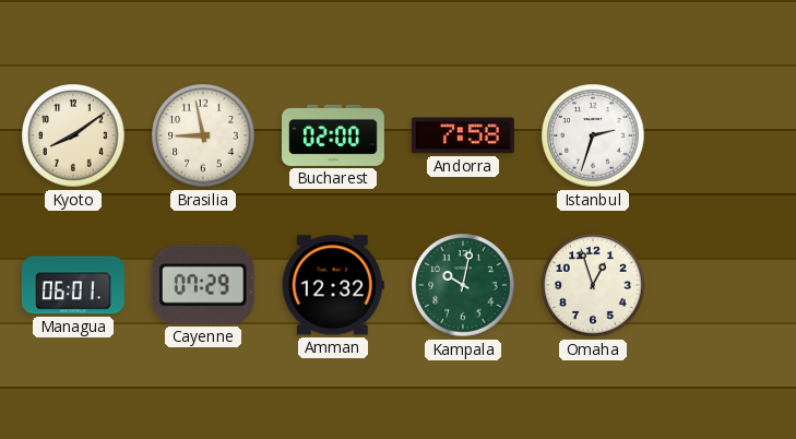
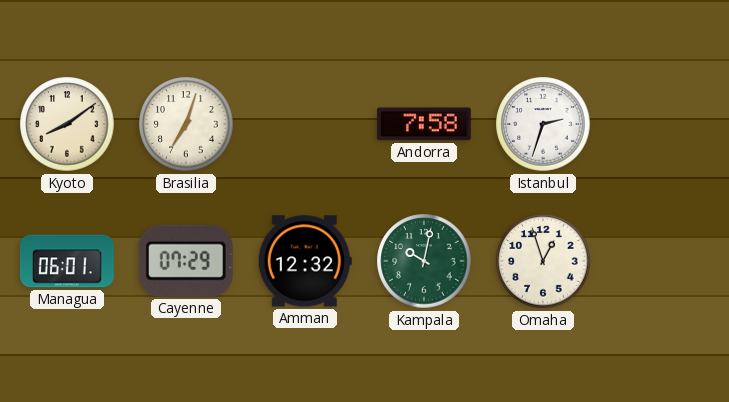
Brasilia: 8:58 -> 7:03 (186, 124)
Bucharest: 02:00 -> none (334, 135)
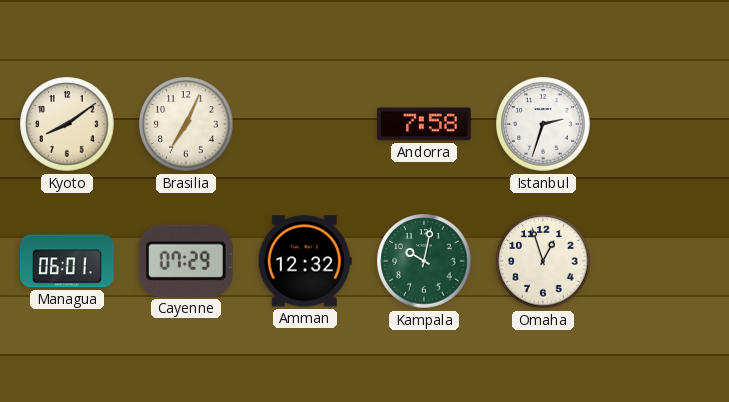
Brasilia: 7:03 -> 7:04 (186, 124)
